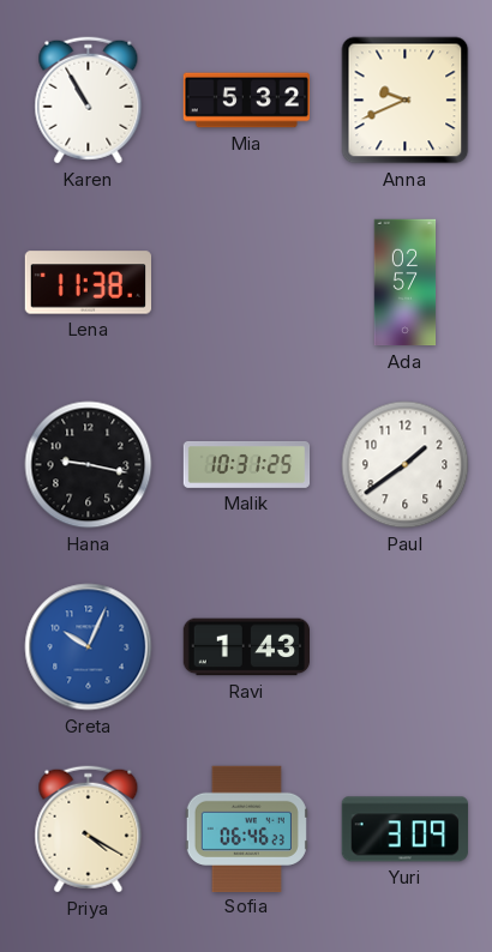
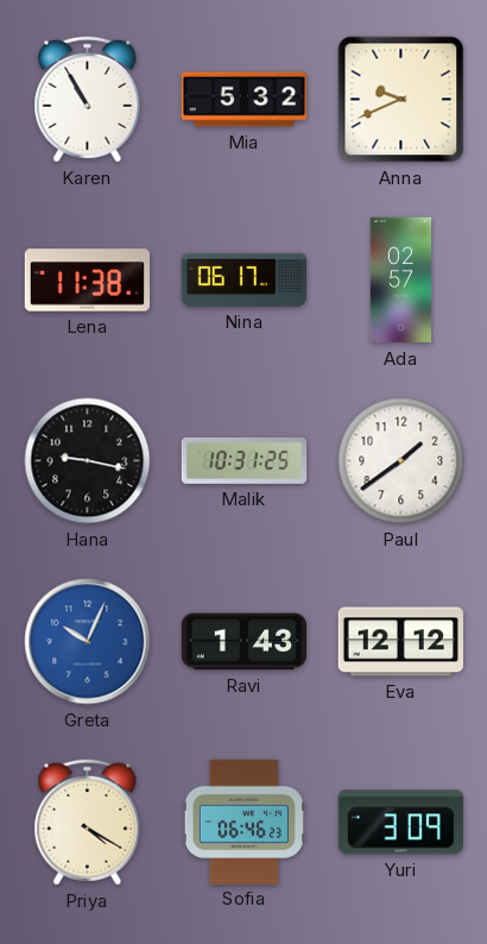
Nina: none -> 06:17 (245, 279)
Eva: none -> 12:12 (400, 642)
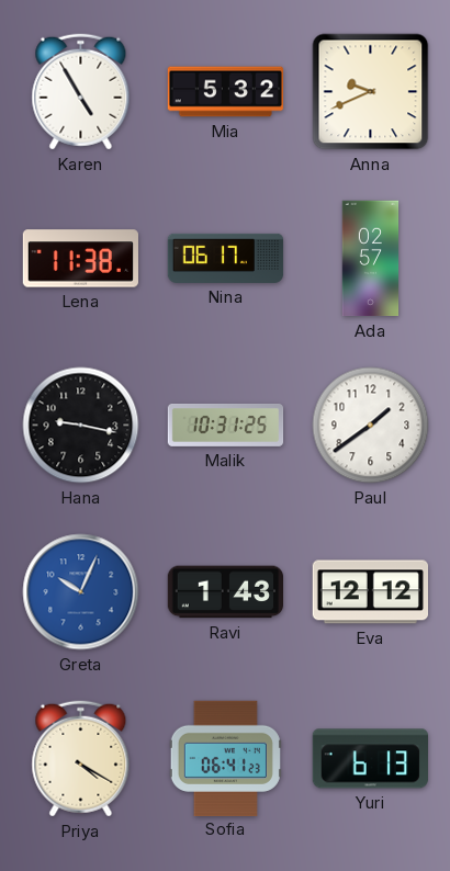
Karen: 10:55 -> 4:55 (81, 92)
Sofia: 06:46 -> 06:41 (225, 758)
Yuri: 3:09 -> 6:13 (370, 759)
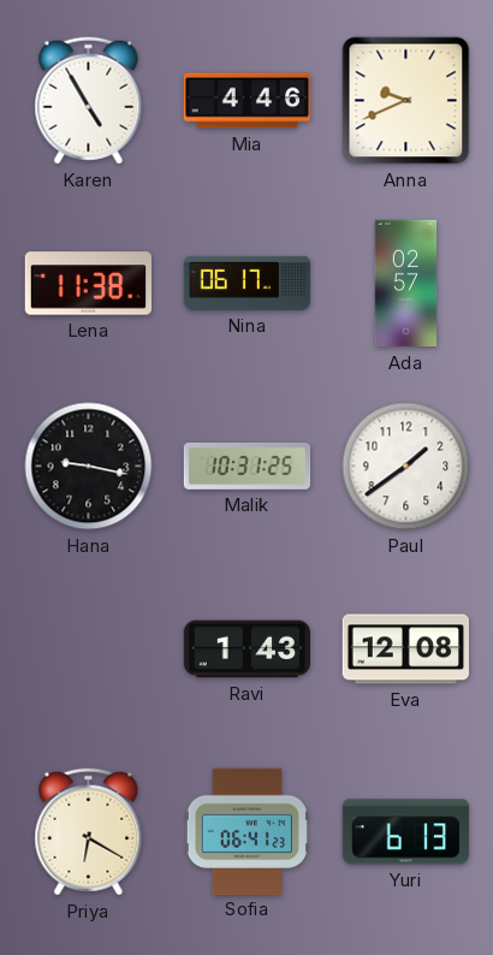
Mia: 5:32 -> 4:46 (248, 101)
Greta: 10:04 -> none (81, 592)
Eva: 12:12 -> 12:08 (405, 649)
Priya: 4:20 -> 6:20 (89, 832)
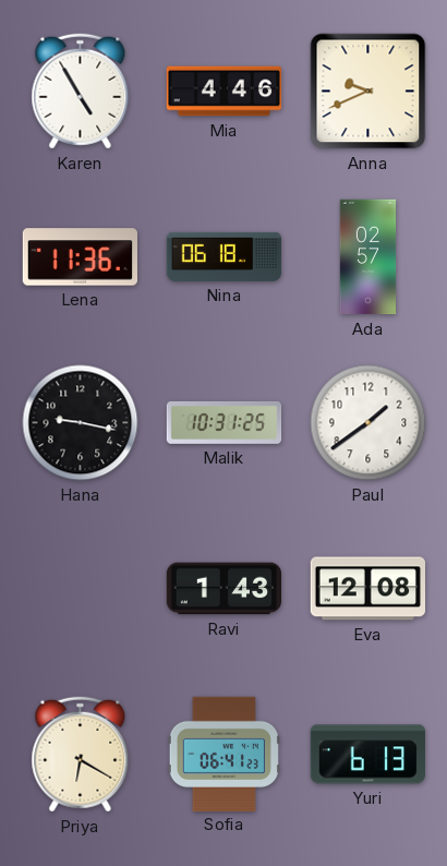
Lena: 11:38 -> 11:36 (80, 257)
Nina: 06:17 -> 06:18 (225, 256)
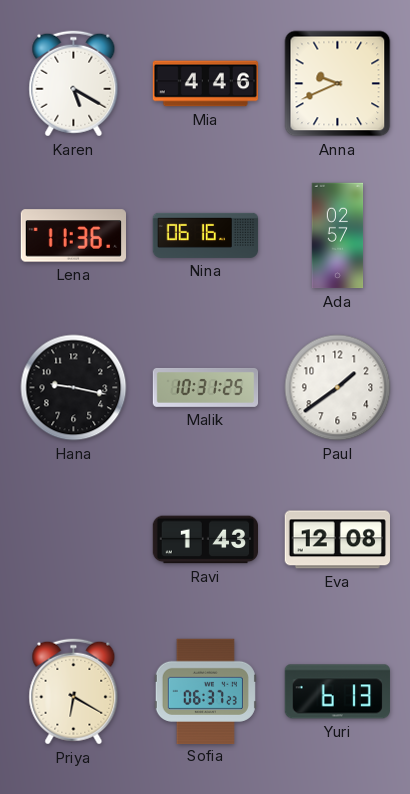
Karen: 4:55 -> 5:20 (74, 84)
Nina: 06:18 -> 06:16 (206, 235)
Sofia: 06:41 -> 06:37 (205, 691)
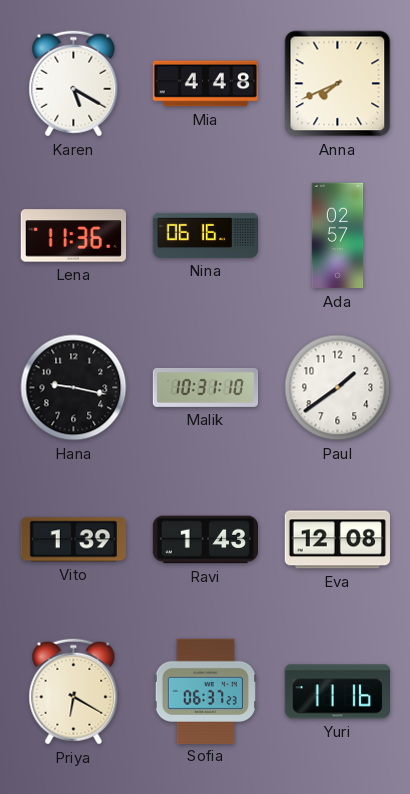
Mia: 4:46 -> 4:48 (206, 84)
Anna: 9:41 -> 7:41 (338, 84)
Malik: 10:31:25 -> 10:31:10 (206, 388)
Vito: none -> 1:39 (73, 540)
Yuri: 6:13 -> 11:16 (337, 692)
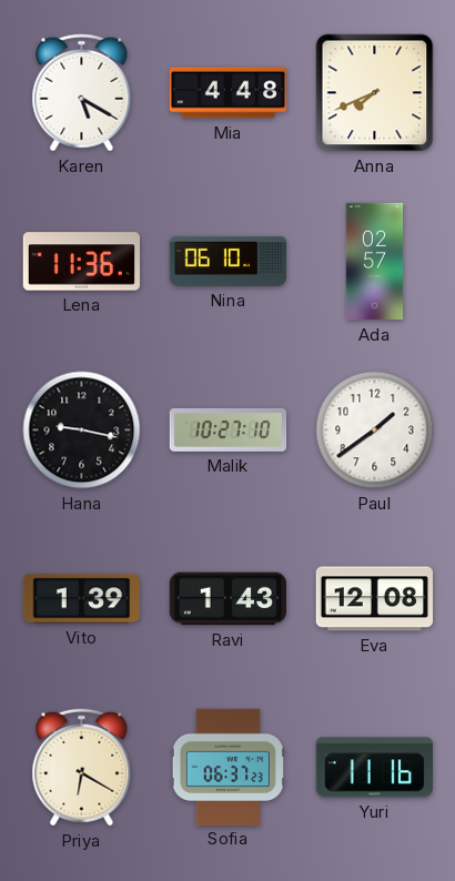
Nina: 06:16 -> 06:10 (229, 261)
Malik: 10:31 -> 10:27 (229, 431)
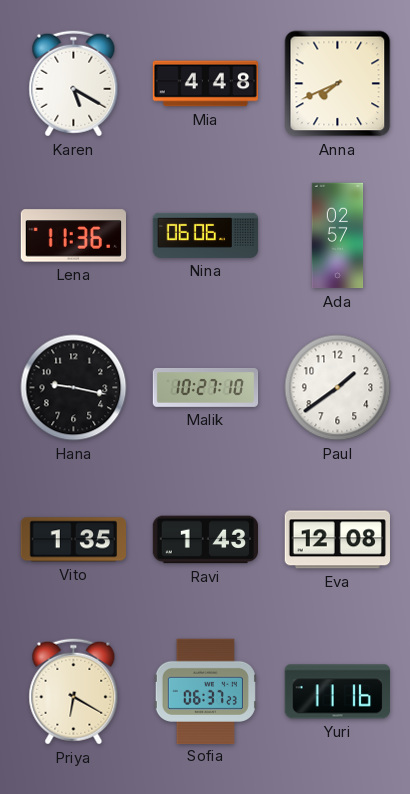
Nina: 06:10 -> 06:06 (206, 235)
Vito: 1:39 -> 1:35 (73, 540)
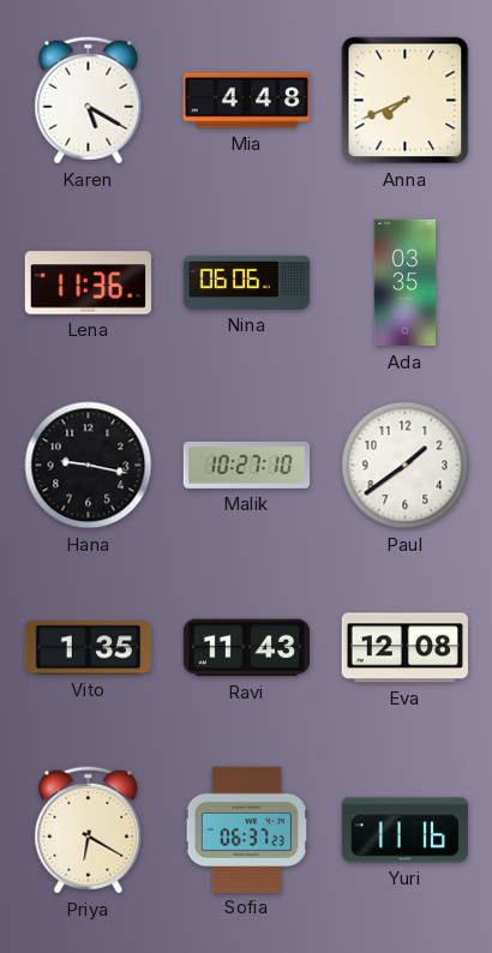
Ada: 02:57 -> 03:35 (406, 283)
Ravi: 1:43 -> 11:43 (247, 648)
